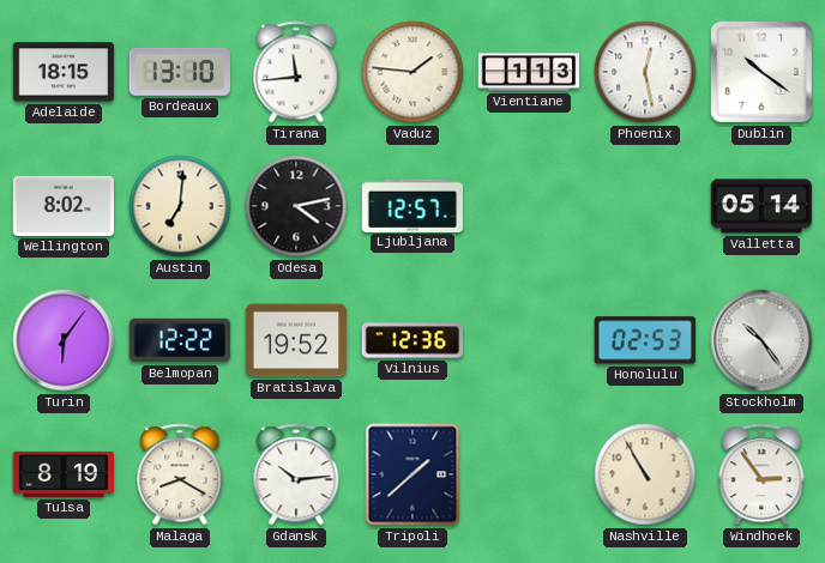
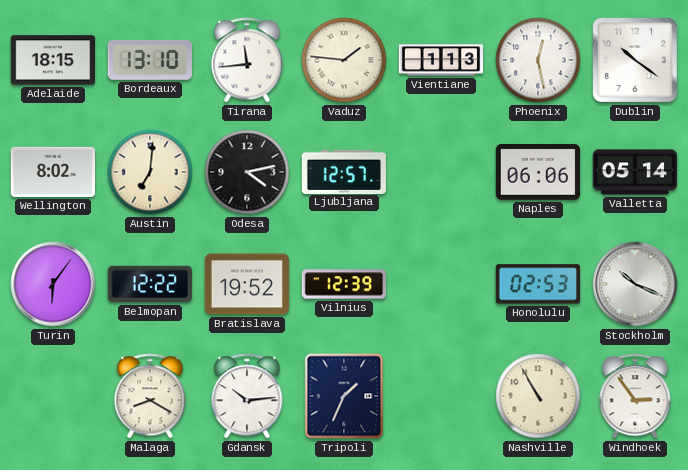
Naples: none -> 06:06 (537, 172)
Vilnius: 12:36 -> 12:39 (343, 284)
Stockholm: 10:24 -> 10:19 (635, 284)
Tulsa: 8:19 -> none (64, 474)
Tripoli: 1:38 -> 1:34 (344, 396)
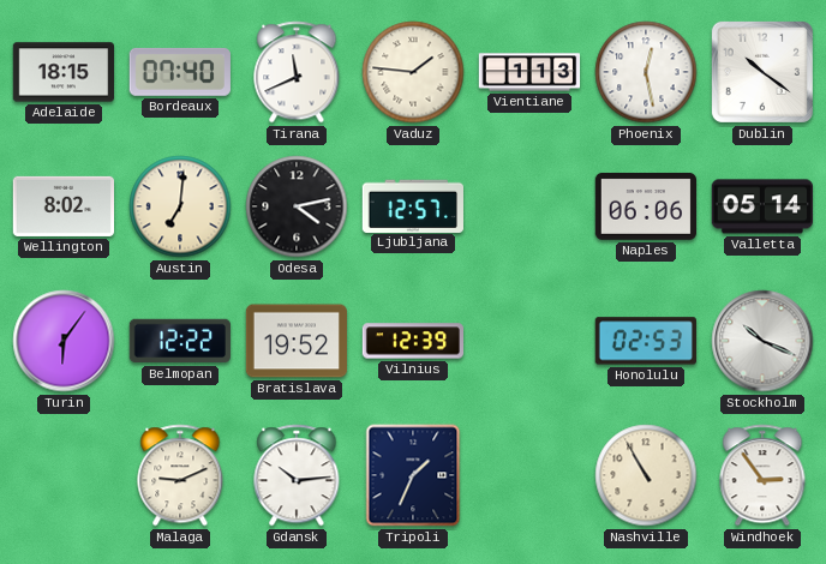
Bordeaux: 13:10 -> 07:40 (180, 72)
Tirana: 11:44 -> 11:41 (297, 72)
Malaga: 8:20 -> 9:11 (180, 475)
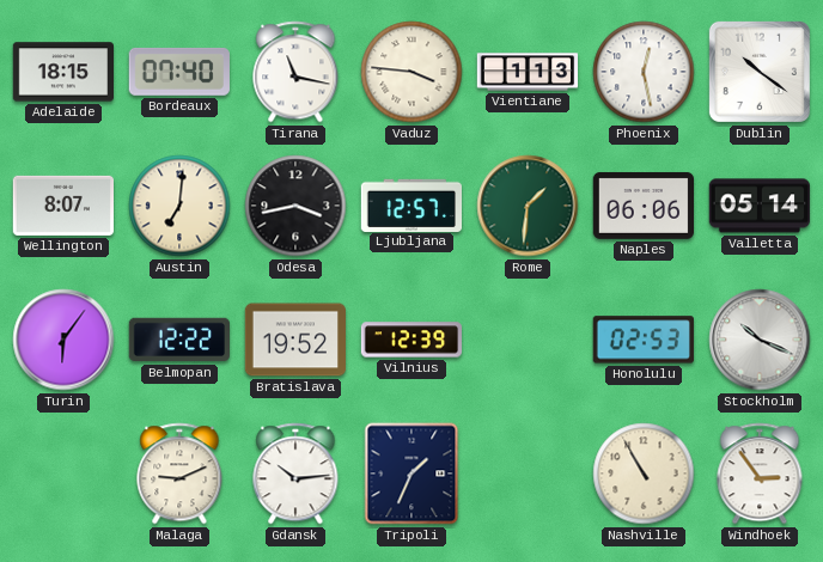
Tirana: 11:41 -> 11:17 (295, 72)
Vaduz: 1:46 -> 3:46 (411, 72)
Wellington: 8:02 -> 8:07 (62, 206)
Odesa: 4:13 -> 3:43 (295, 206)
Rome: none -> 1:31 (528, 206)
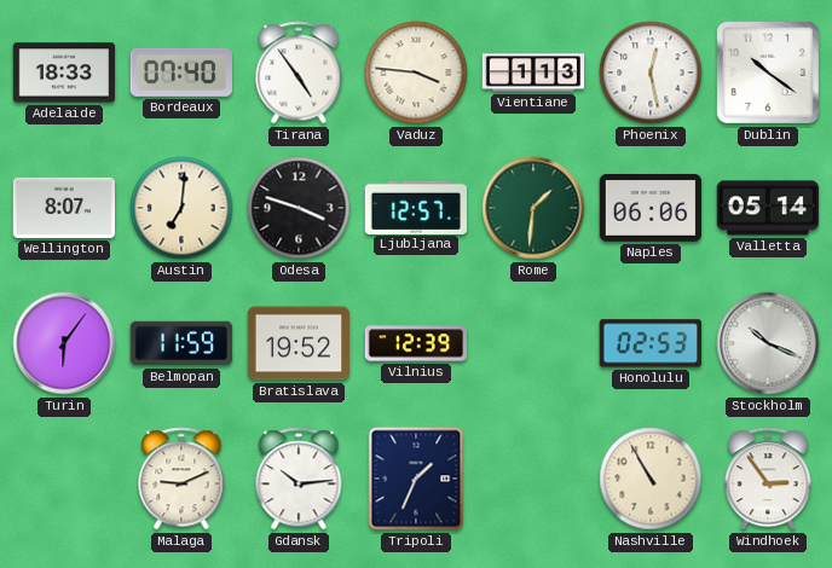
Adelaide: 18:15 -> 18:33 (63, 73)
Tirana: 11:17 -> 4:54 (299, 73)
Odesa: 3:43 -> 3:48 (299, 208)
Belmopan: 12:22 -> 11:59 (180, 343)
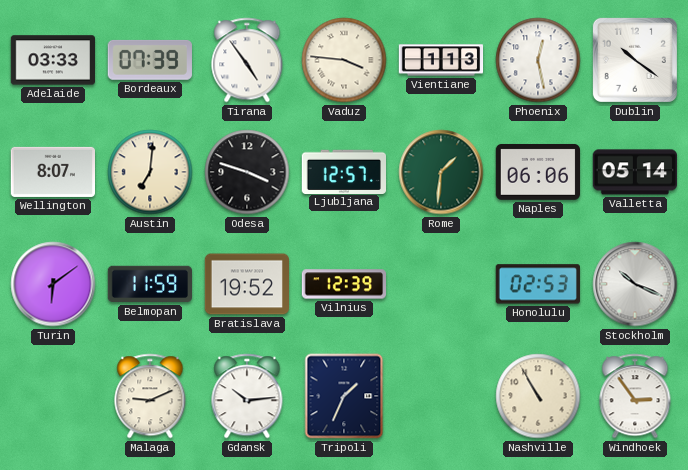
Adelaide: 18:33 -> 03:33 (52, 60)
Bordeaux: 07:40 -> 07:39 (150, 60)
Turin: 6:06 -> 6:09 (53, 284)
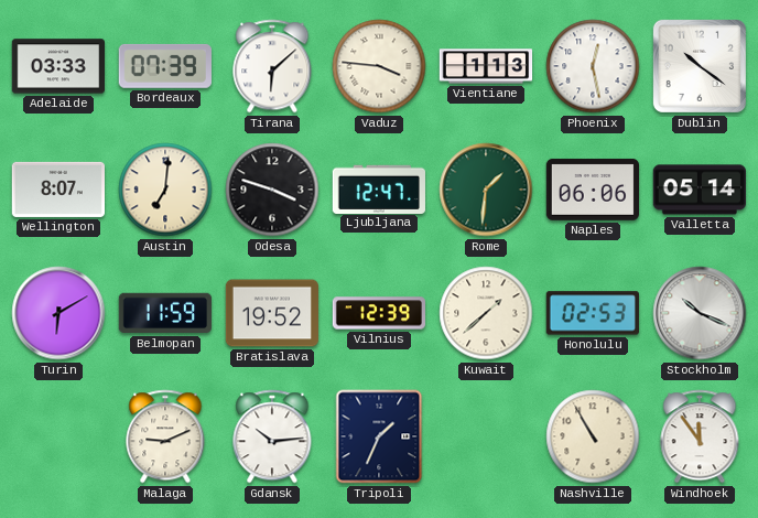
Tirana: 4:54 -> 6:08 (272, 66)
Ljubljana: 12:57 -> 12:47 (378, 188)
Turin: 6:09 -> 6:10 (58, 313)
Kuwait: none -> 1:38 (486, 313)
Windhoek: 2:54 -> 11:54 (700, 436)
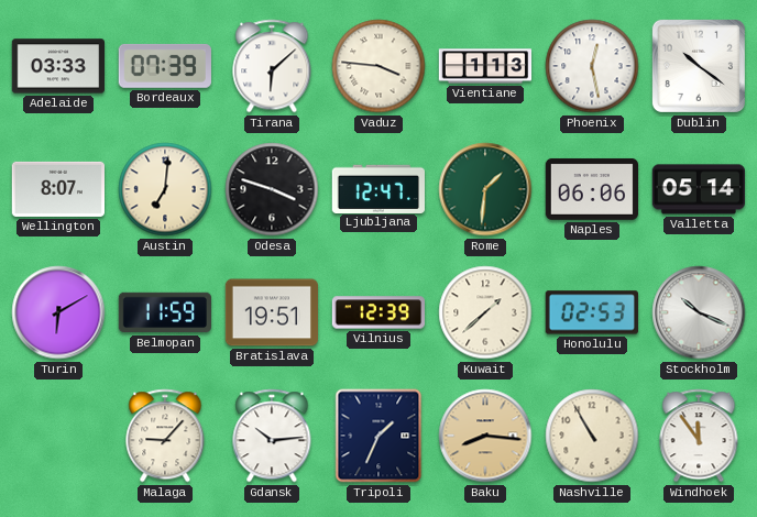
Bratislava: 19:52 -> 19:51 (271, 312)
Malaga: 9:11 -> 9:07 (165, 436)
Baku: none -> 8:16 (485, 436)
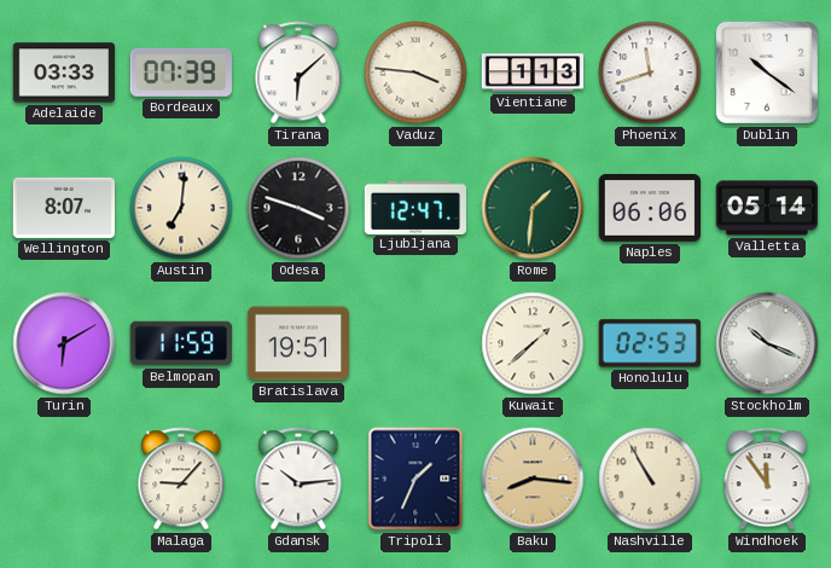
Phoenix: 12:28 -> 11:42 (650, 73)
Vilnius: 12:39 -> none (377, 312)
